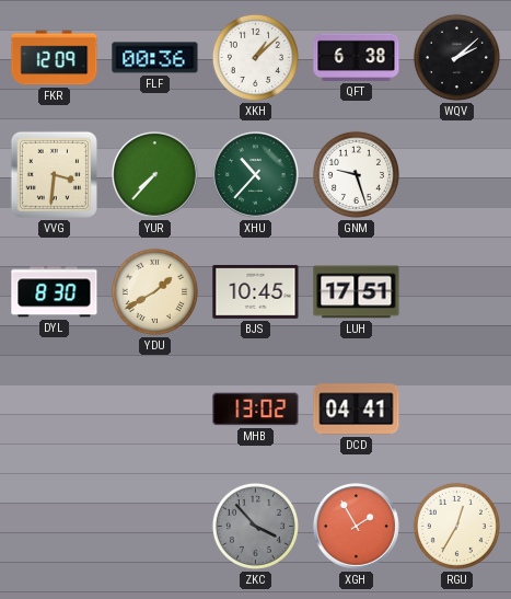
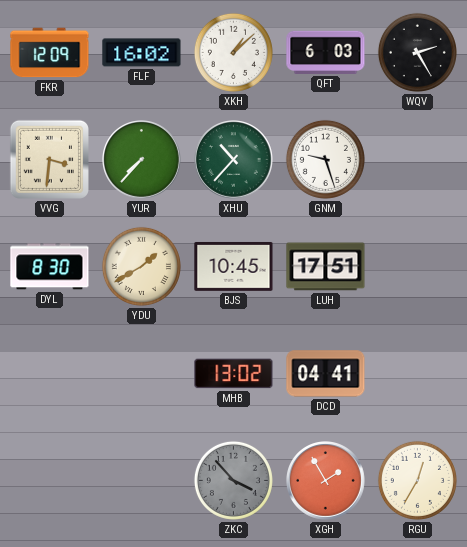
FLF: 00:36 -> 16:02 (142, 53)
QFT: 6:38 -> 6:03 (326, 52)
WQV: 2:08 -> 2:25 (417, 52)
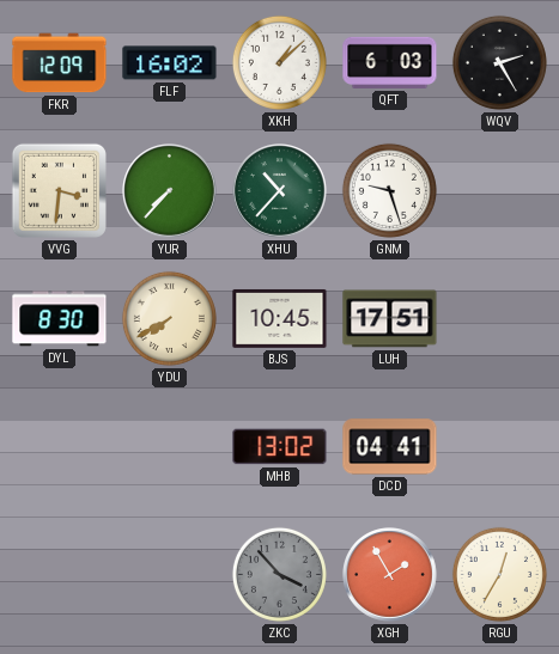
YDU: 1:40 -> 7:40 (169, 318)
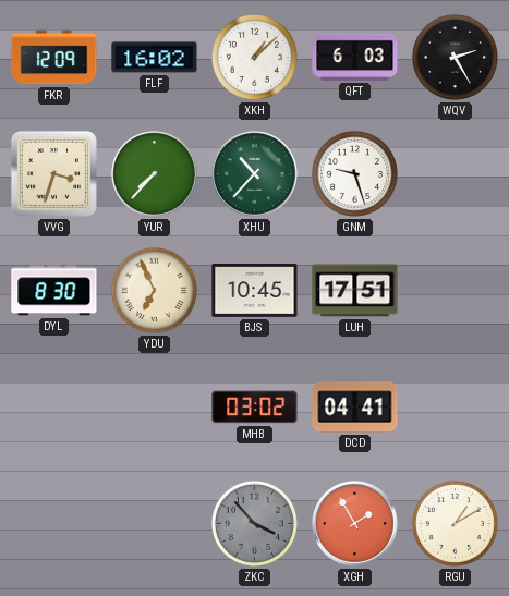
VVG: 3:31 -> 3:33 (53, 173)
YDU: 7:40 -> 6:56 (154, 290)
MHB: 13:02 -> 03:02 (255, 408)
RGU: 12:35 -> 1:10 (455, 523)
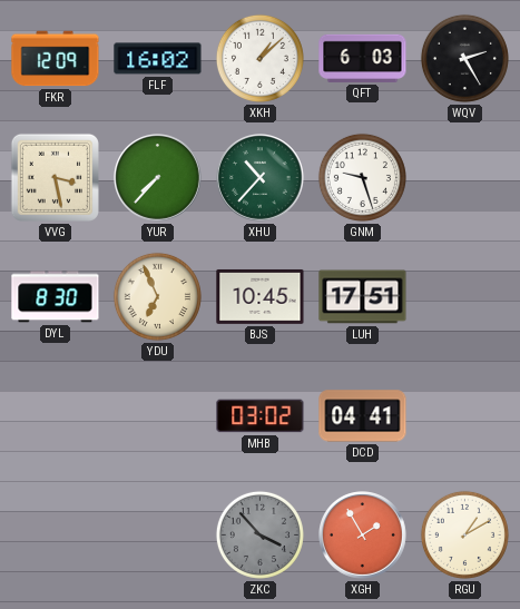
VVG: 3:33 -> 3:28 (55, 177)
